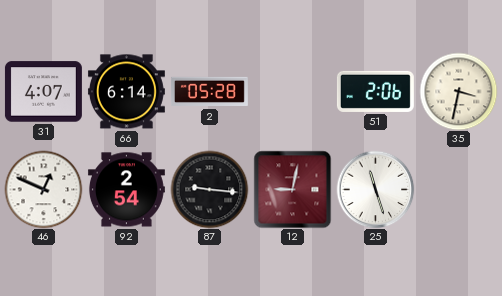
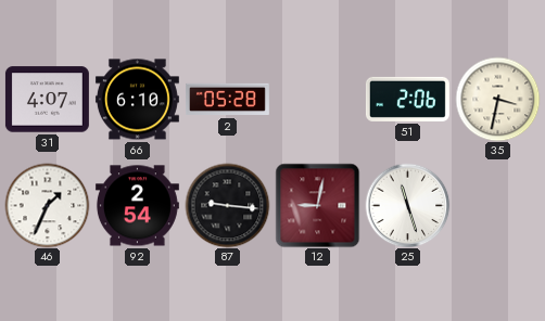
66: 6:14 -> 6:10 (137, 100)
46: 12:49 -> 1:34 (47, 205)
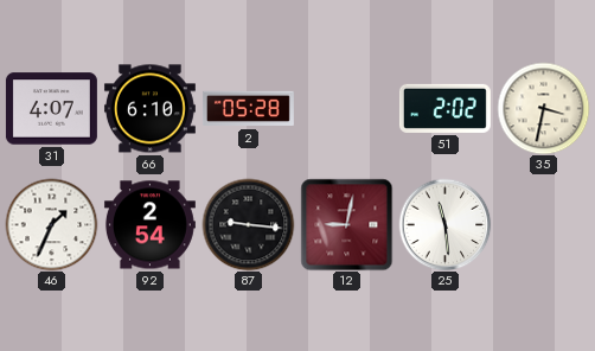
51: 2:06 -> 2:02 (444, 108)
25: 11:27 -> 11:29 (444, 224)
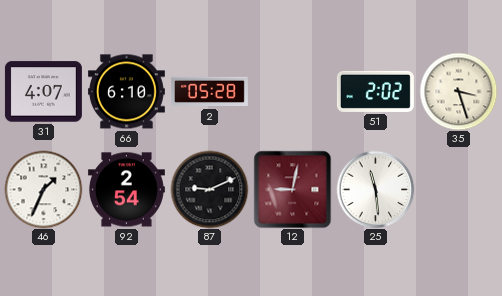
35: 3:32 -> 3:27 (458, 91)
87: 9:16 -> 9:11 (209, 189)
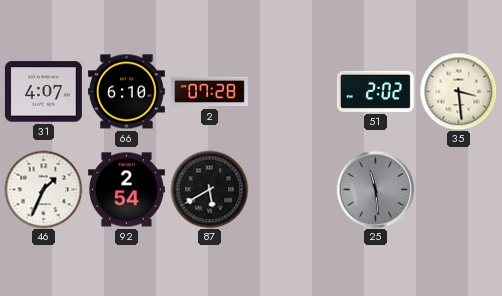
2: 05:28 -> 07:28 (209, 92)
35: 3:27 -> 3:29 (458, 91)
87: 9:11 -> 5:40 (209, 189)
12: 9:02 -> none (292, 189)
25 dial: white -> grey (375, 189)
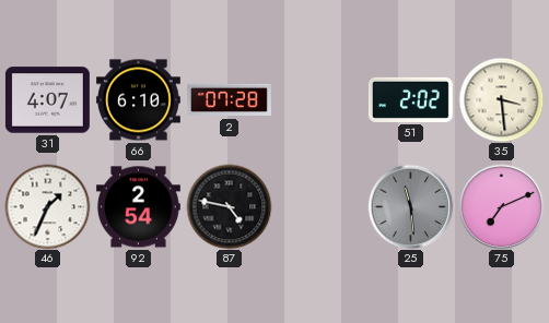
87: 5:40 -> 4:47 (229, 206)
75: none -> 7:11 (501, 206)
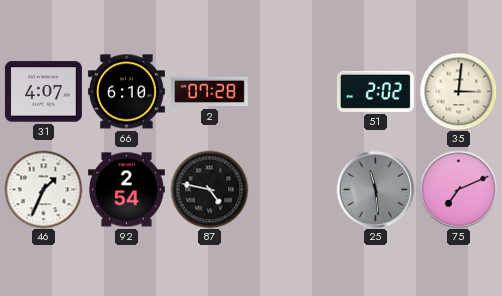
35: 3:29 -> 3:01 (458, 91)
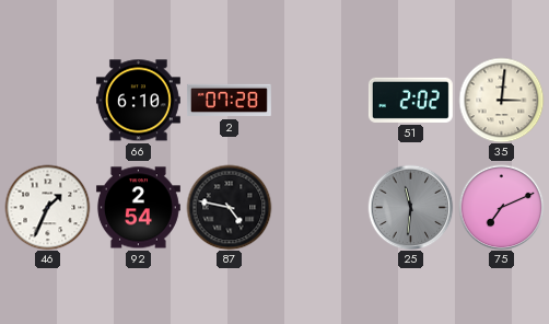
31: 4:07 -> none (43, 92)
25: 11:29 -> 11:31 (410, 207)
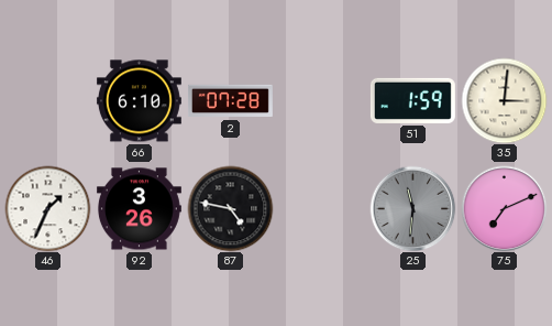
51: 2:02 -> 1:59 (412, 100)
92: 2:54 -> 3:26 (139, 209)
